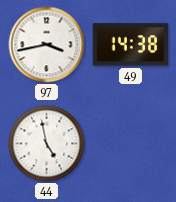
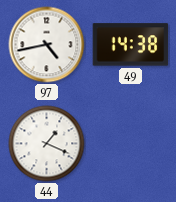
97: 3:43 -> 4:43 (47, 45)
44: 4:58 -> 1:19 (47, 144)
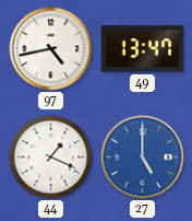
49: 14:38 -> 13:47 (143, 49)
27: none -> 5:00 (143, 158)
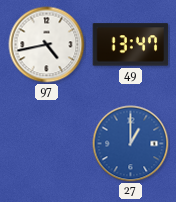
44: 1:19 -> none (51, 158)
27: 5:00 -> 1:00 (131, 144)
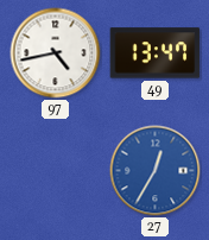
27: 1:00 -> 12:35 (156, 171)
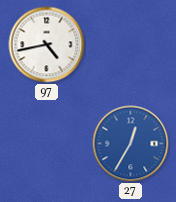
49: 13:47 -> none (156, 53)
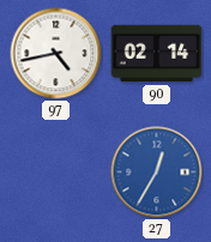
90: none -> 02:14 (157, 54)
